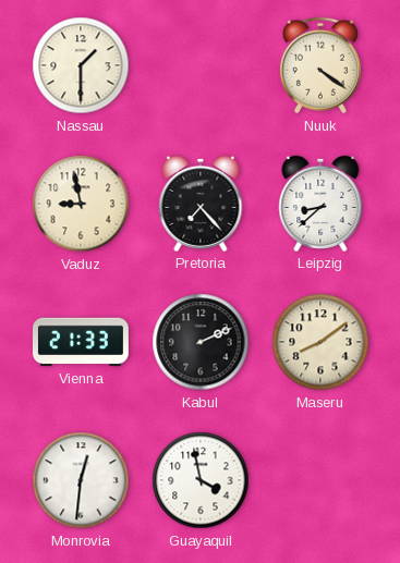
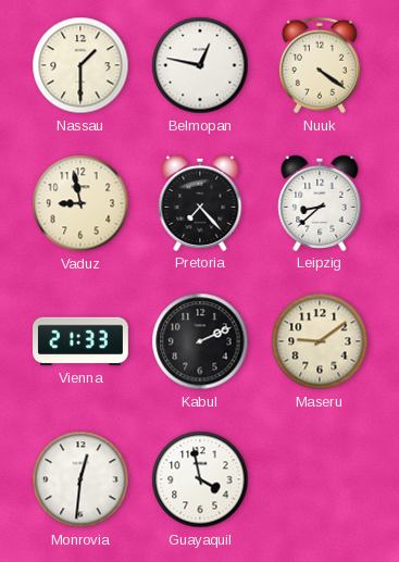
Belmopan: none -> 12:47 (200, 65)
Maseru: 8:09 -> 9:09 (320, 341)
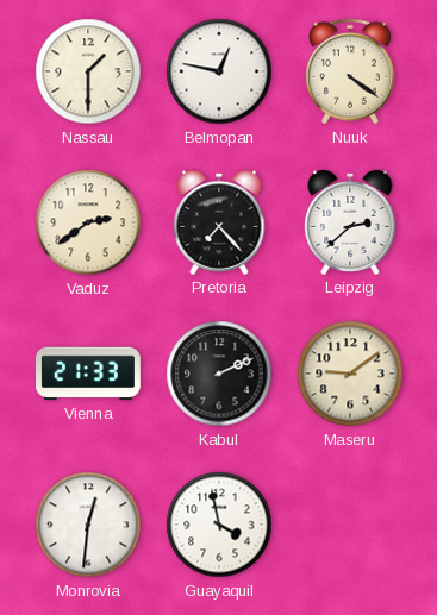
Vaduz: 8:58 -> 2:39 (88, 222)
Leipzig: 8:38 -> 2:38 (350, 222)
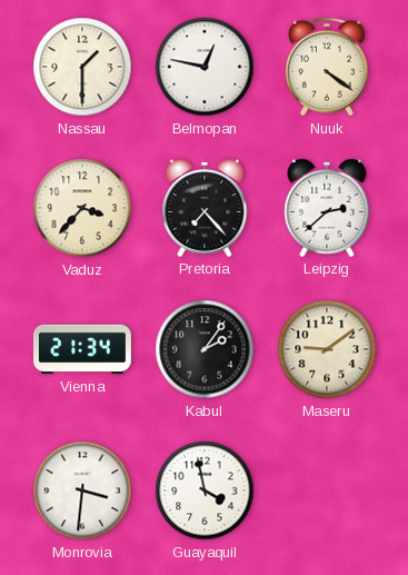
Vaduz: 2:39 -> 3:37 (82, 208)
Vienna: 21:33 -> 21:34 (83, 349)
Kabul: 2:11 -> 2:06 (205, 349)
Monrovia: 12:31 -> 3:31 (82, 490)
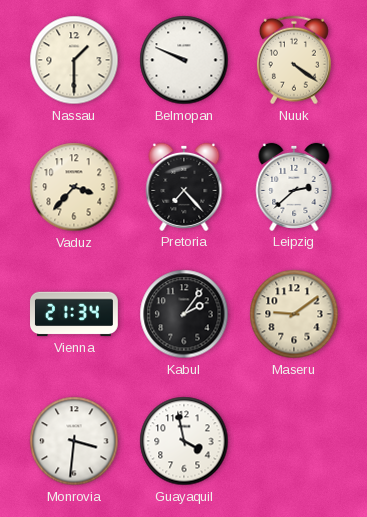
Belmopan: 12:47 -> 9:49 (184, 60)
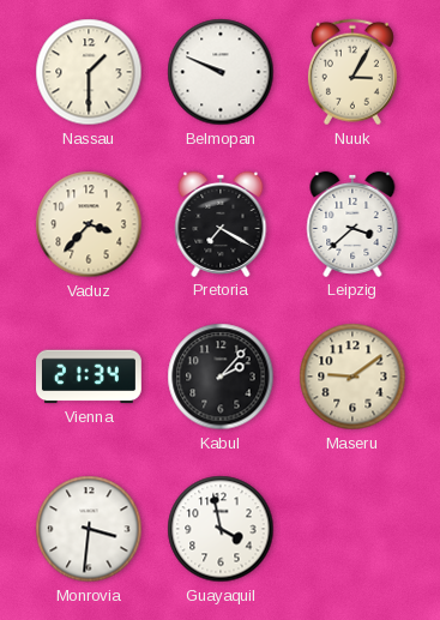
Nuuk: 4:21 -> 3:05 (352, 72)
Pretoria: 7:23 -> 7:20 (221, 224)
Leipzig: 2:38 -> 3:38 (352, 224)
Kabul: 2:06 -> 2:07 (221, 377)
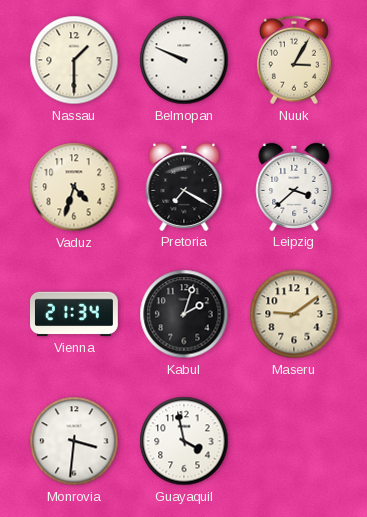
Vaduz: 3:37 -> 4:33 (74, 187)
Kabul: 2:07 -> 2:03 (184, 314)
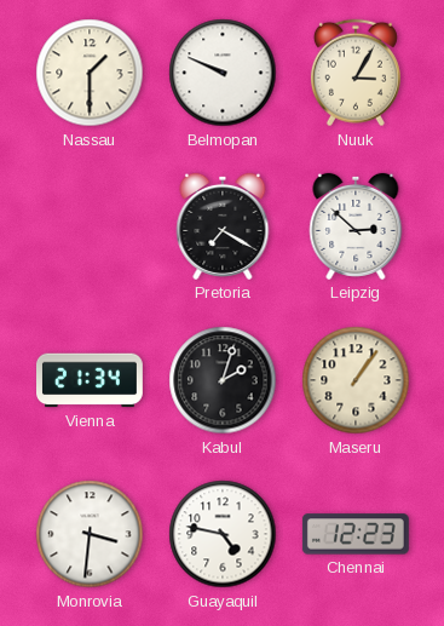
Vaduz: 4:33 -> none (74, 187)
Leipzig: 3:38 -> 2:52 (356, 226)
Maseru: 9:09 -> 1:06 (356, 380)
Guayaquil: 3:58 -> 4:47 (223, 534)
Chennai: none -> 12:23 (356, 534)
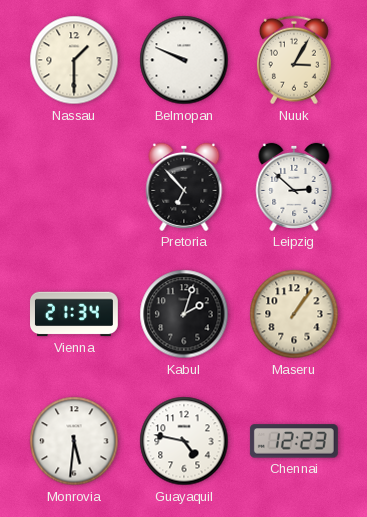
Pretoria: 7:20 -> 6:53 (184, 187)
Monrovia: 3:31 -> 5:31 (74, 441)
